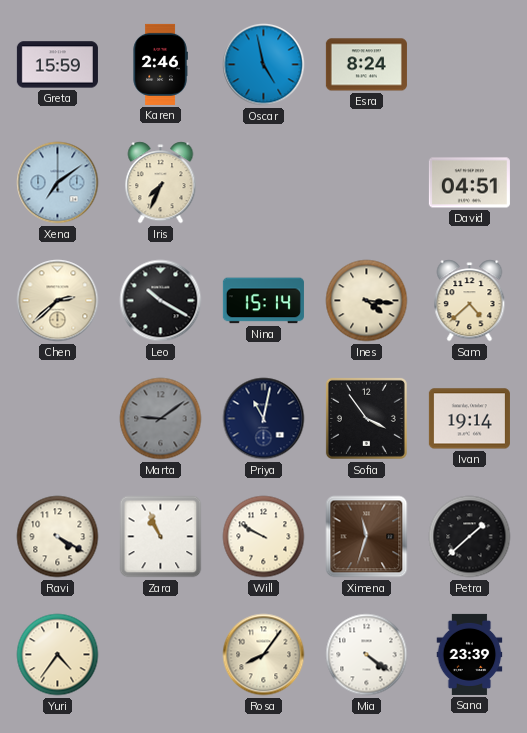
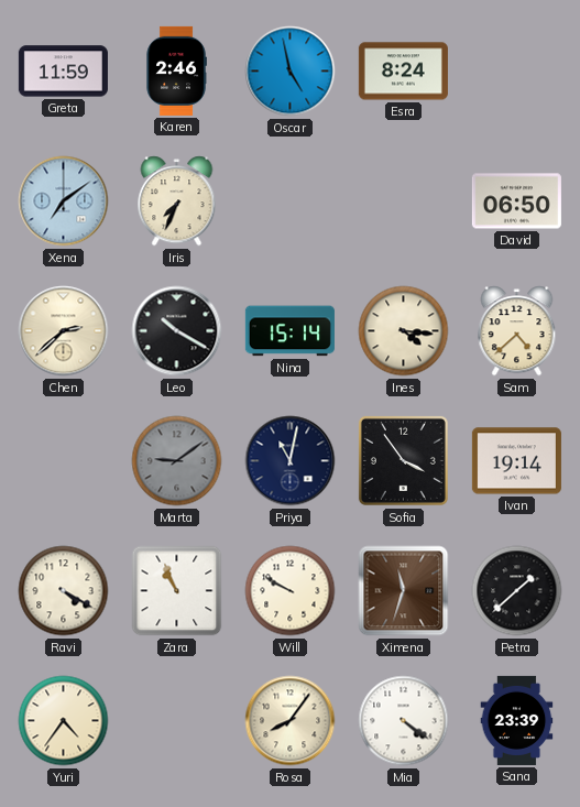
Greta: 15:59 -> 11:59 (63, 72)
David: 04:51 -> 06:50 (516, 201)
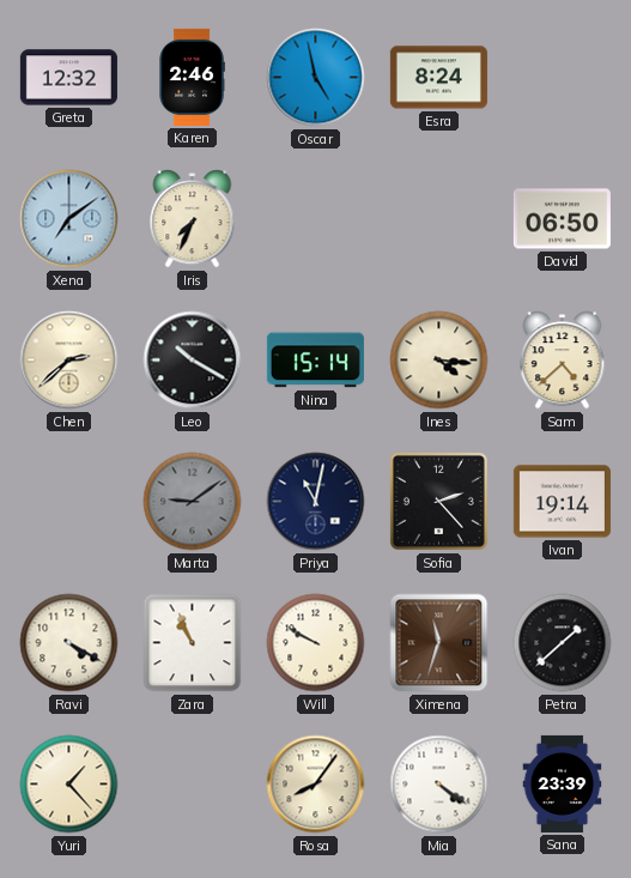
Greta: 11:59 -> 12:32 (68, 78)
Sofia: 3:54 -> 2:23 (438, 501)
Yuri: 4:36 -> 1:23 (69, 785)
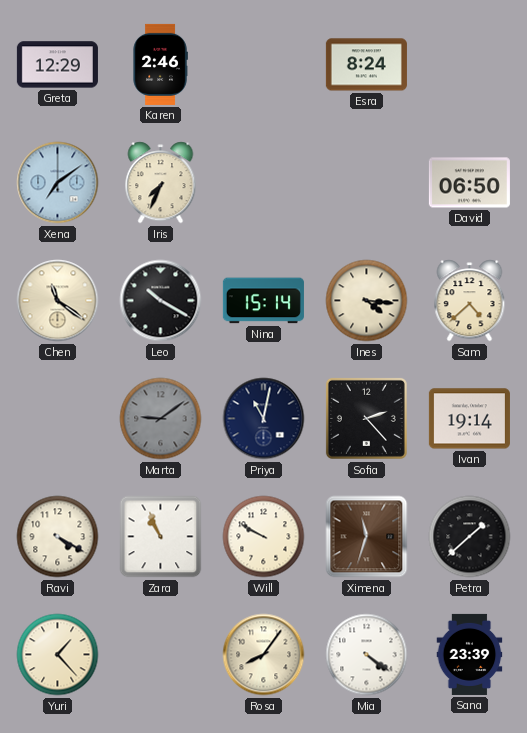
Greta: 12:32 -> 12:29 (57, 65)
Oscar: 4:58 -> none (316, 78)
Chen: 2:38 -> 11:21 (58, 301)
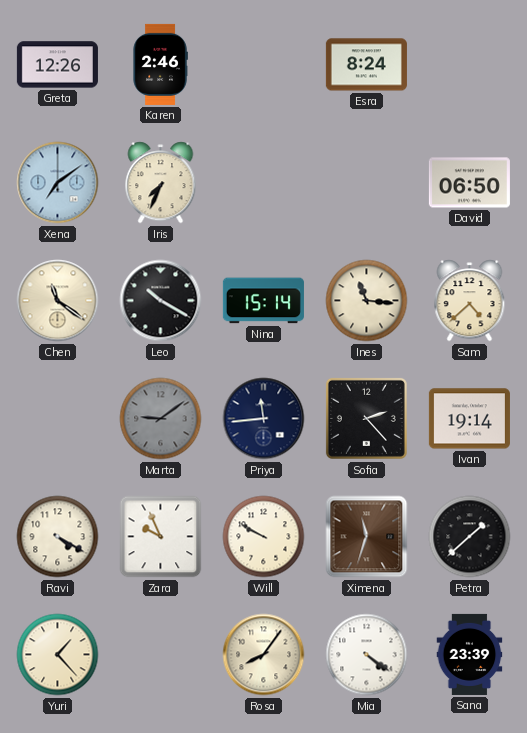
Greta: 12:29 -> 12:26 (57, 65)
Ines: 4:16 -> 11:16 (367, 301)
Priya: 11:02 -> 11:44 (264, 419)
Zara: 10:56 -> 9:56 (161, 537)
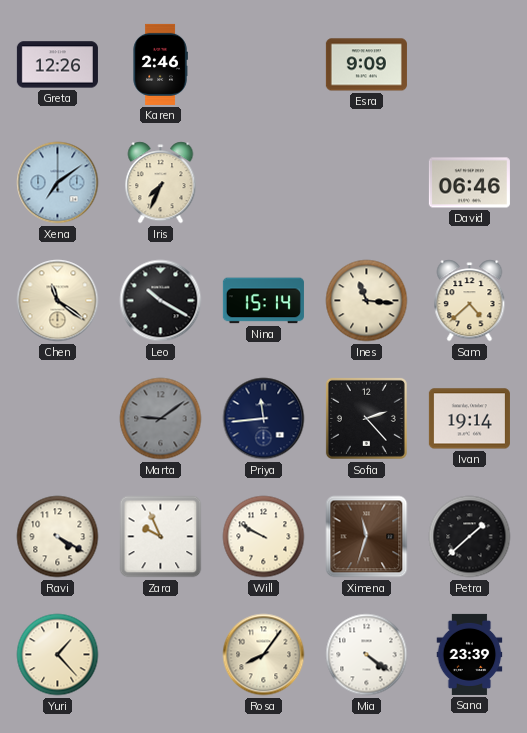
Esra: 8:24 -> 9:09 (366, 65)
David: 06:50 -> 06:46 (469, 183)
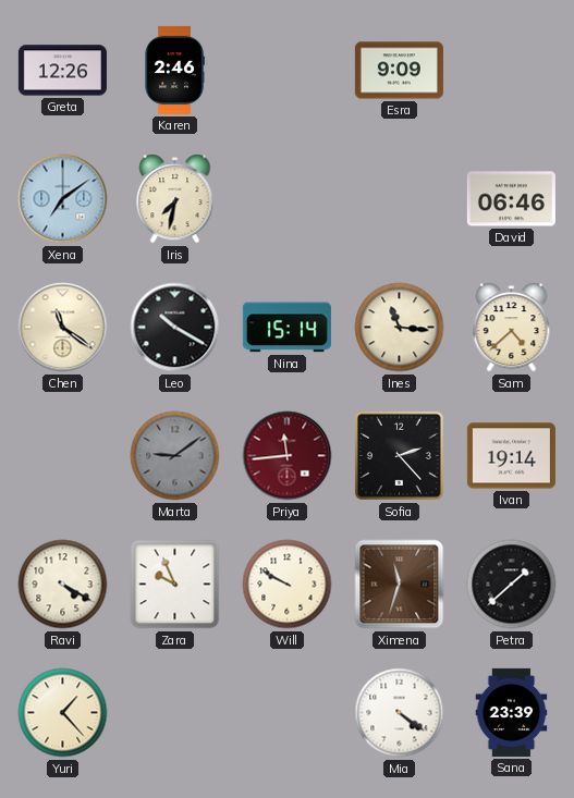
Iris: 7:34 -> 7:32 (175, 199)
Priya dial: navy -> burgundy (288, 456)
Rosa: 8:06 -> none (264, 655)
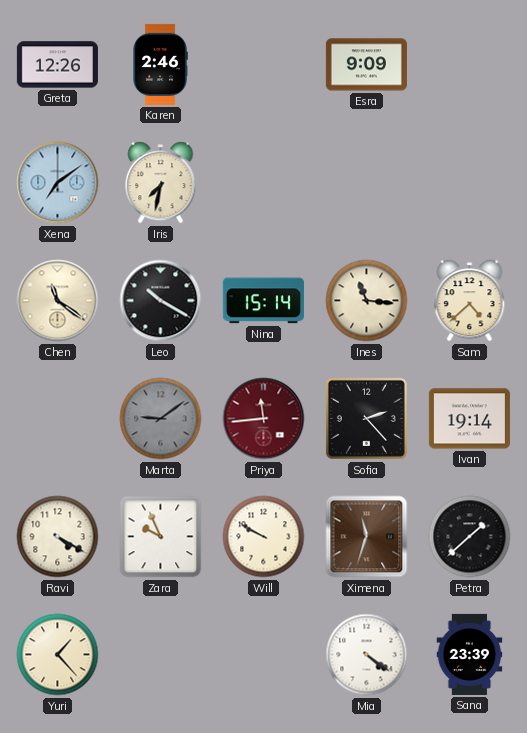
David: 06:46 -> none (511, 199)
